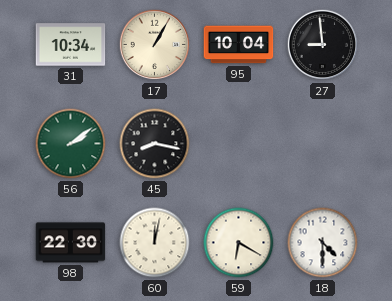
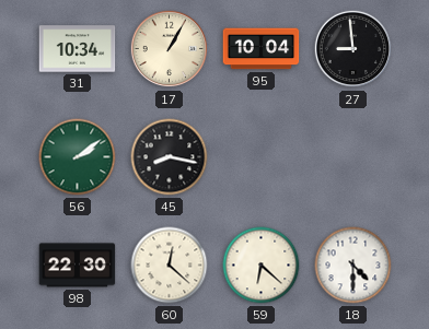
60: 12:02 -> 12:22 (170, 266)
59: 6:20 -> 6:22 (262, 266)
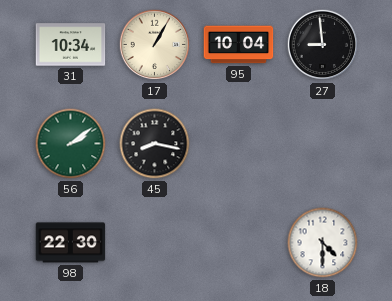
60: 12:22 -> none (170, 266)
59: 6:22 -> none (262, 266)
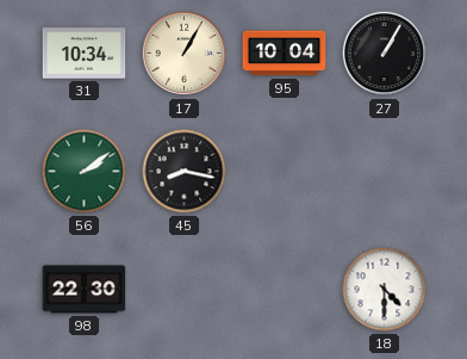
27: 8:59 -> 1:05 (385, 54)
